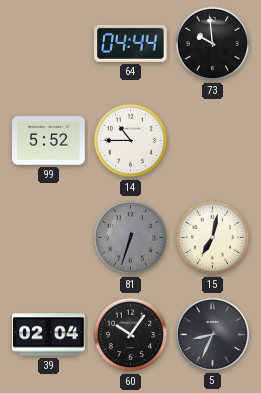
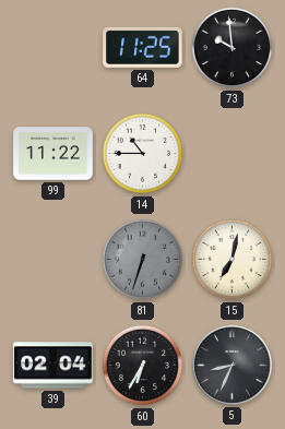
64: 04:44 -> 11:25 (143, 47)
99: 5:52 -> 11:22 (54, 154)
60: 10:06 -> 6:35 (143, 366)
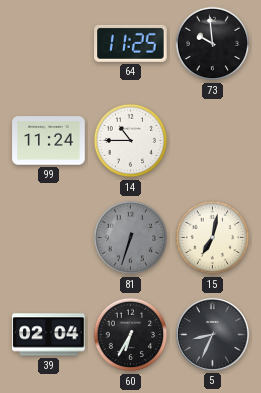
99: 11:22 -> 11:24 (49, 141)
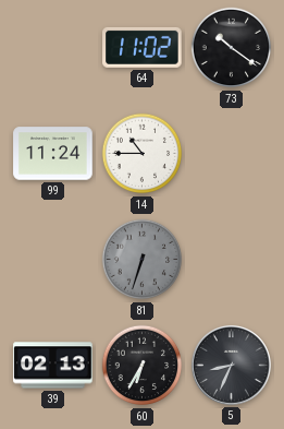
64: 11:25 -> 11:02 (143, 47)
73: 9:59 -> 10:21 (232, 48)
15: 7:02 -> none (213, 238)
39: 02:04 -> 02:13 (53, 366)
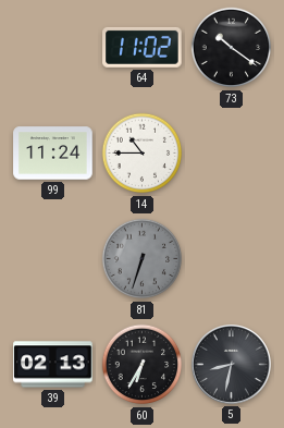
5: 8:34 -> 8:32 (231, 364)
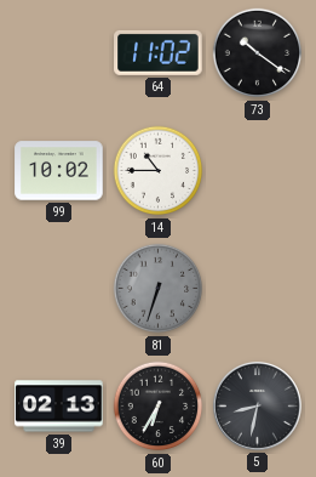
99: 11:24 -> 10:02 (59, 171)
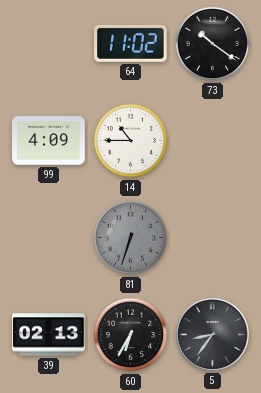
99: 10:02 -> 4:09 (49, 141)
5: 8:32 -> 8:36 (212, 334)
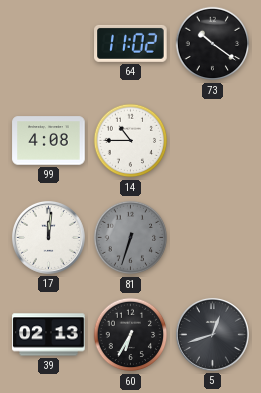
99: 4:09 -> 4:08 (49, 141)
17: none -> 12:01 (48, 237)
5: 8:36 -> 12:42 (212, 334)
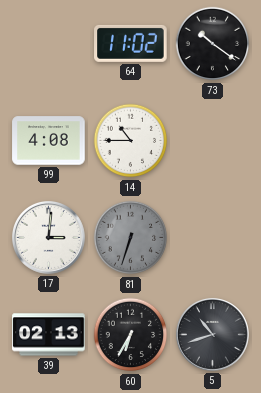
17: 12:01 -> 3:01 (48, 237)
5: 12:42 -> 10:42 (212, 334)
